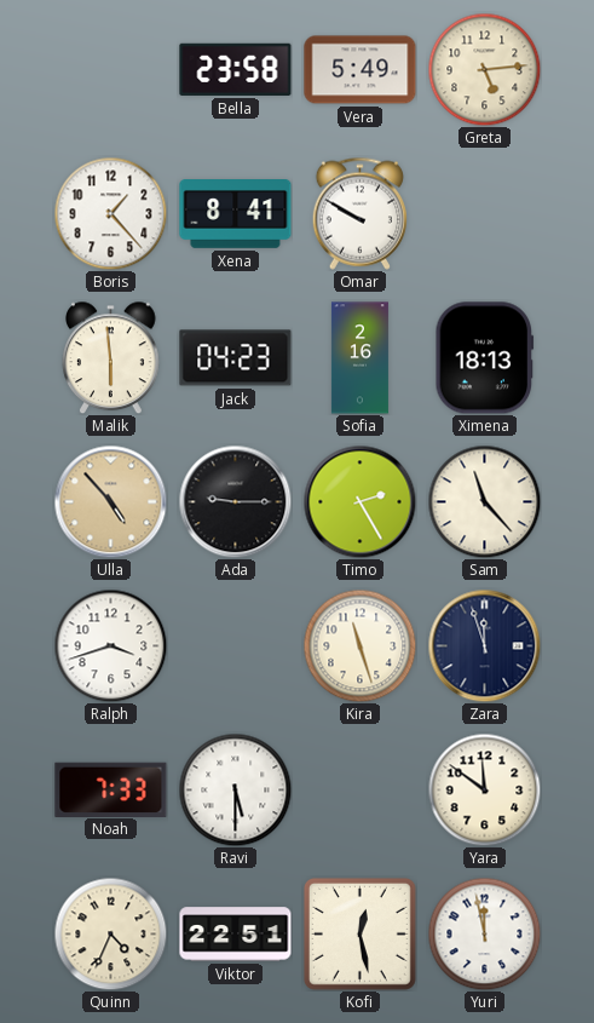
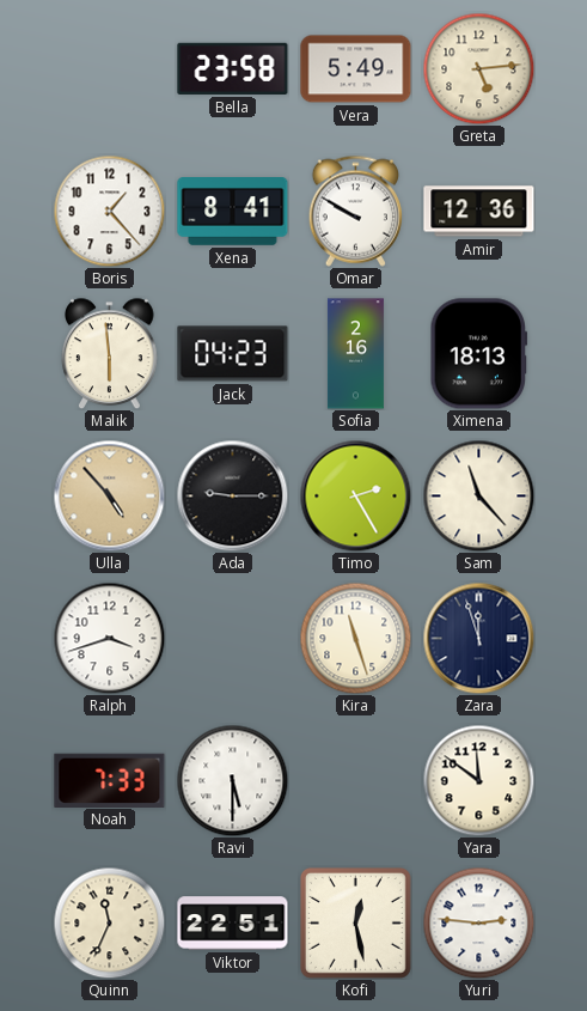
Amir: none -> 12:36 (479, 212)
Quinn: 4:34 -> 11:34 (109, 922)
Yuri: 11:58 -> 2:46 (478, 922)
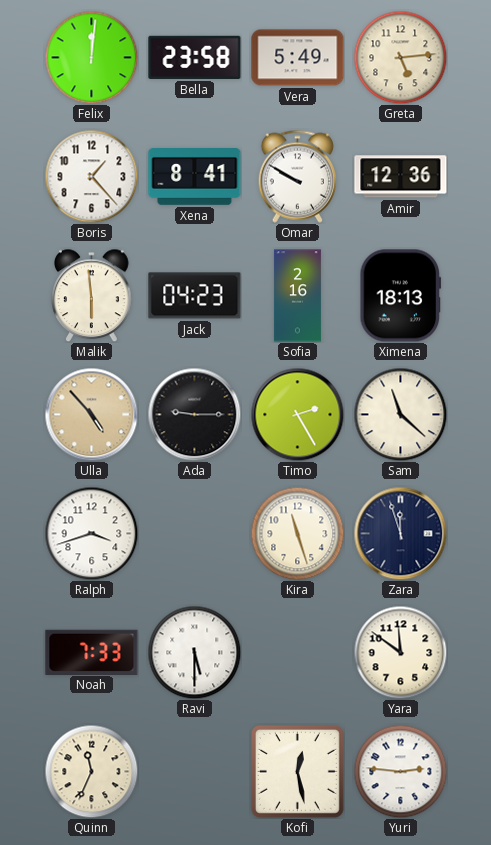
Felix: none -> 12:01 (91, 57)
Sam: 11:23 -> 11:22 (400, 414)
Viktor: 22:51 -> none (233, 924)
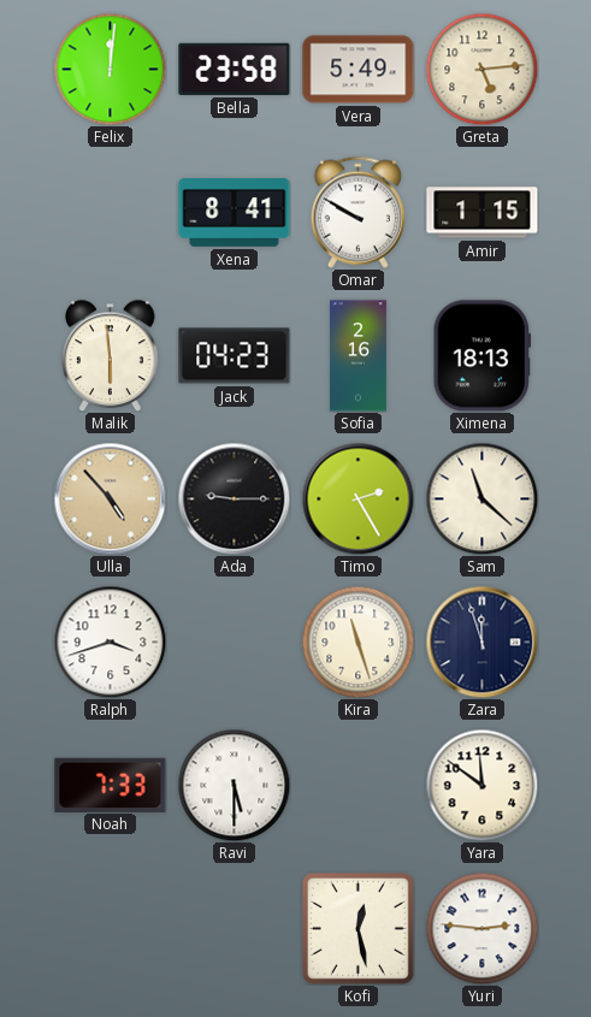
Boris: 1:23 -> none (91, 176)
Amir: 12:36 -> 1:15 (483, 213)
Quinn: 11:34 -> none (91, 771)
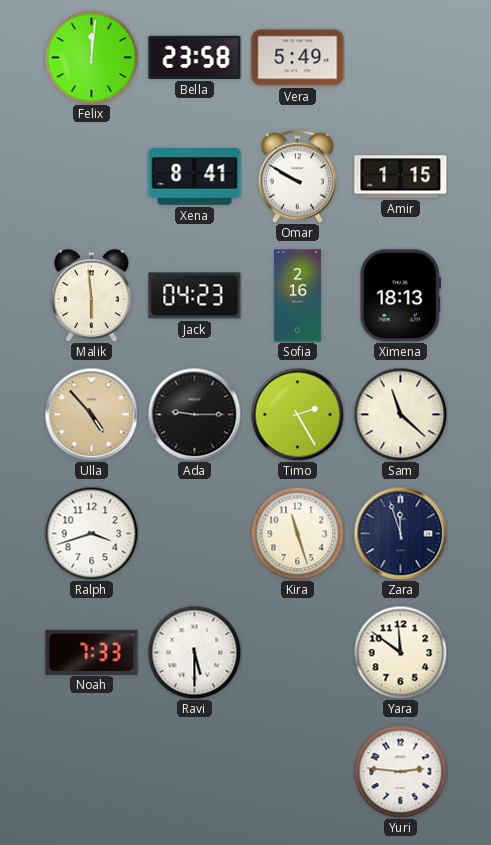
Greta: 5:14 -> none (481, 69)
Kofi: 12:28 -> none (357, 928)
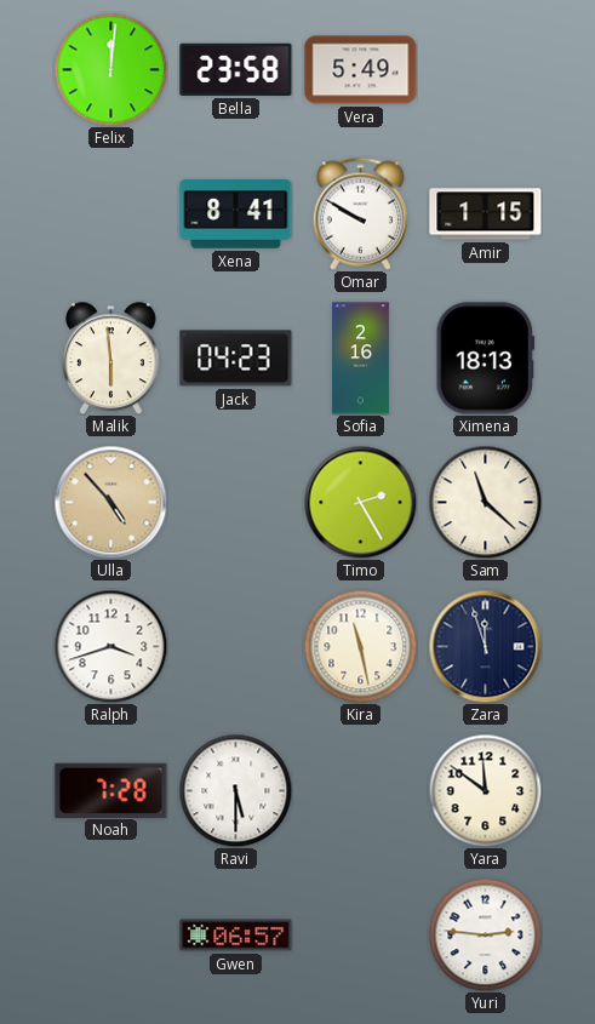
Ada: 9:15 -> none (194, 414)
Kira: 11:27 -> 11:28 (360, 646)
Noah: 7:33 -> 7:28 (111, 790)
Gwen: none -> 06:57 (236, 936)
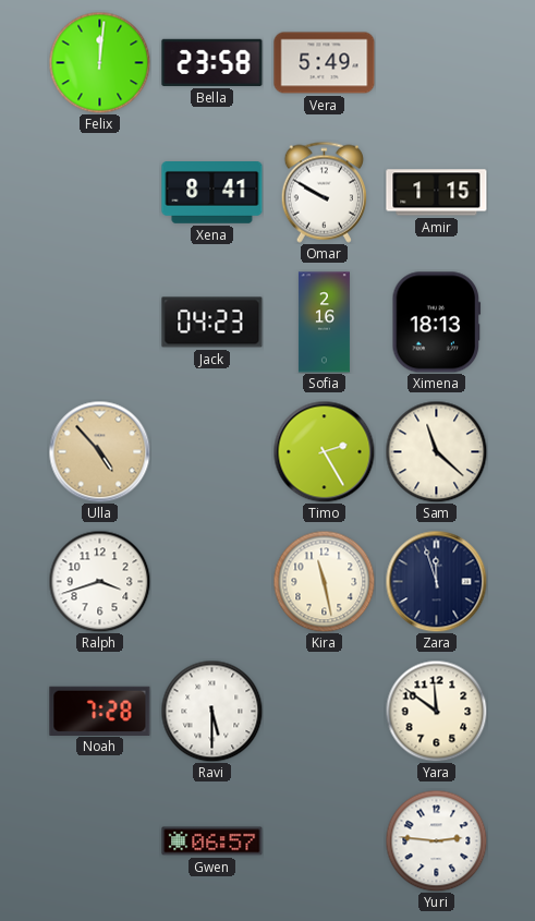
Malik: 5:59 -> none (111, 357)
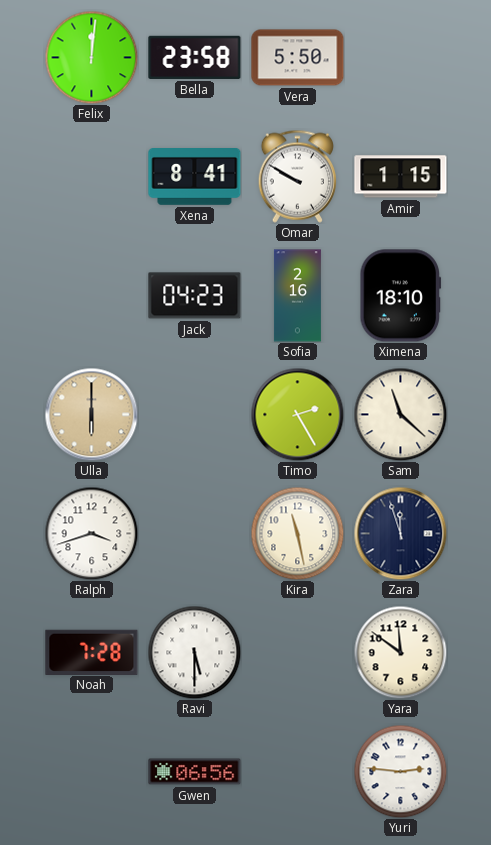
Vera: 5:49 -> 5:50 (298, 58)
Ximena: 18:13 -> 18:10 (401, 296)
Ulla: 4:53 -> 6:00 (91, 414)
Gwen: 06:57 -> 06:56 (195, 772)
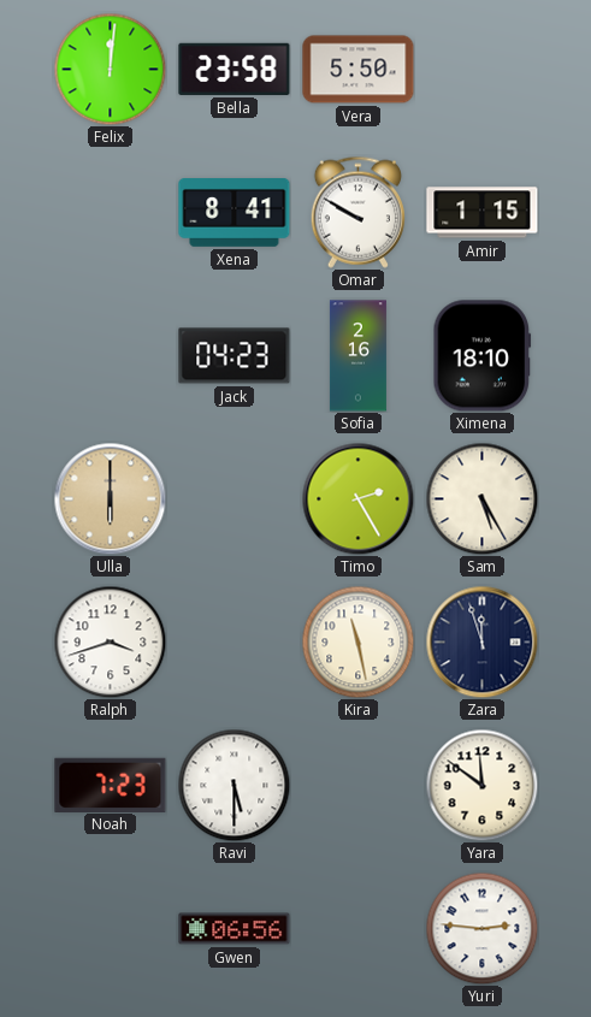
Sam: 11:22 -> 5:25 (481, 498)
Noah: 7:28 -> 7:23 (111, 785)
